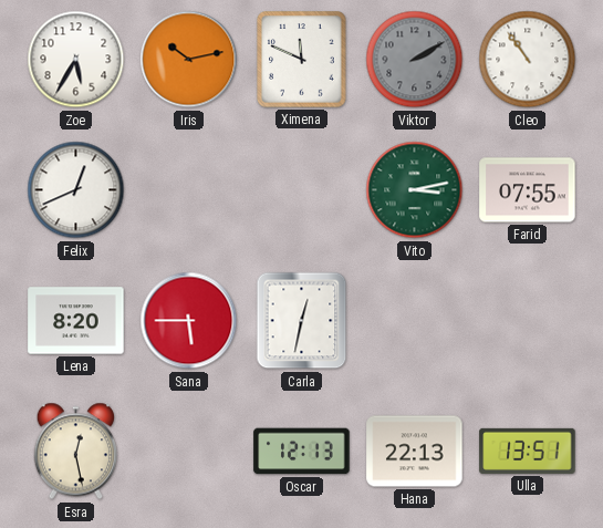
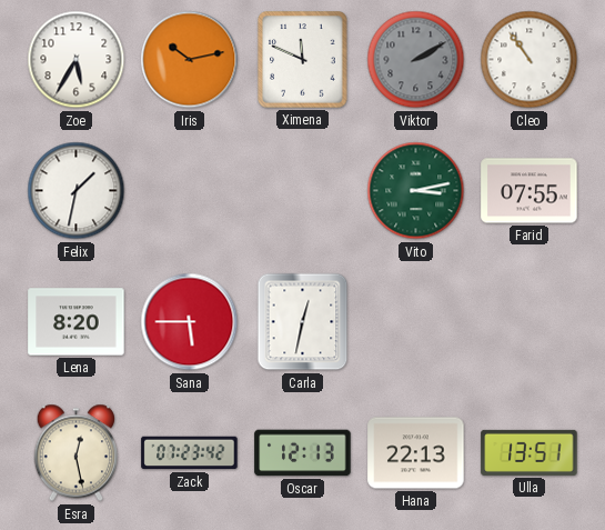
Felix: 12:41 -> 1:32 (77, 191)
Zack: none -> 07:23 (190, 453)
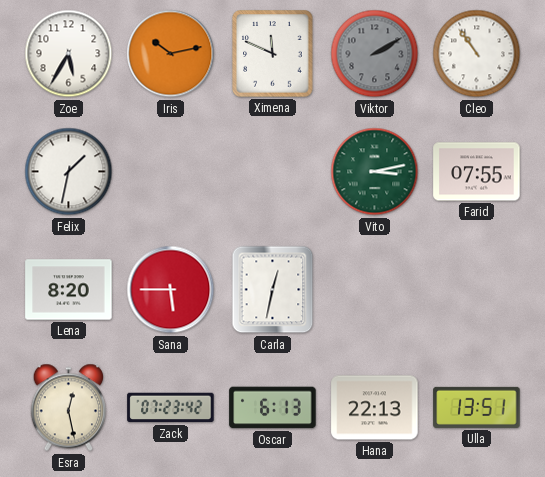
Oscar: 12:13 -> 6:13 (273, 408)
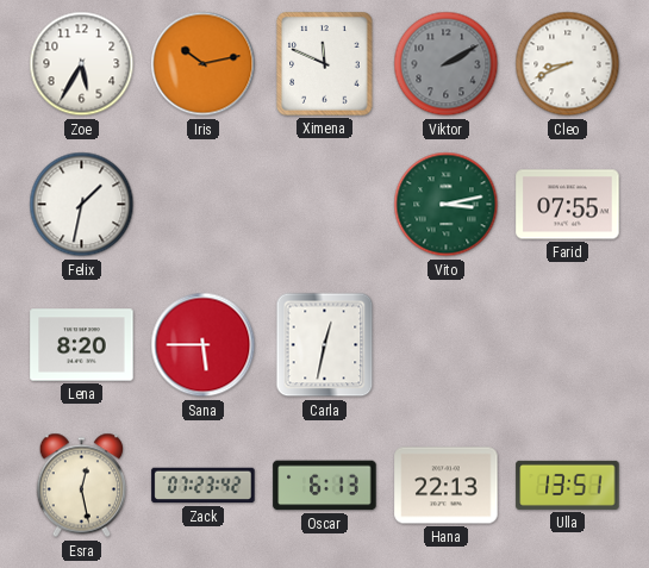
Cleo: 10:54 -> 8:41 (568, 64)
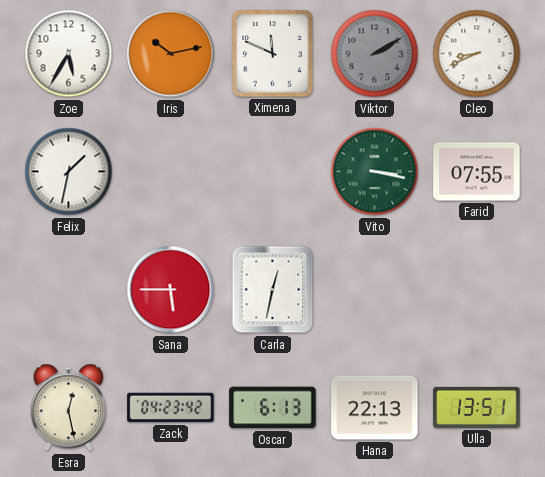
Vito: 3:13 -> 3:17 (375, 172)
Lena: 8:20 -> none (82, 345)
Zack: 07:23 -> 04:23 (171, 408)
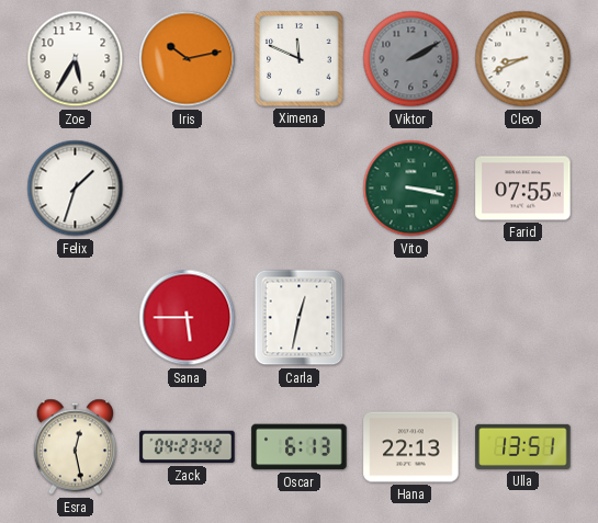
Felix: 1:32 -> 1:33 (76, 189)
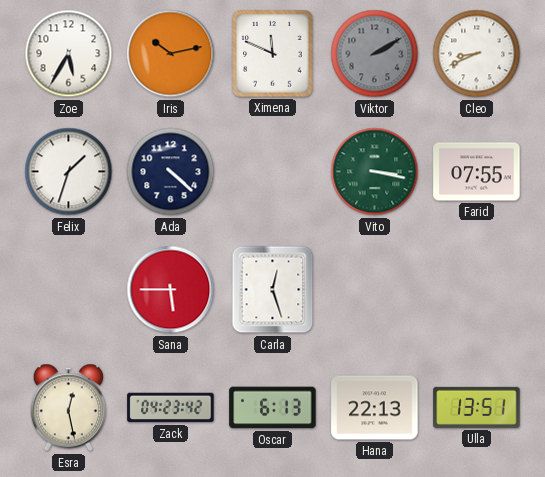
Ada: none -> 4:22 (171, 172)
Carla: 12:32 -> 12:27 (273, 290)
